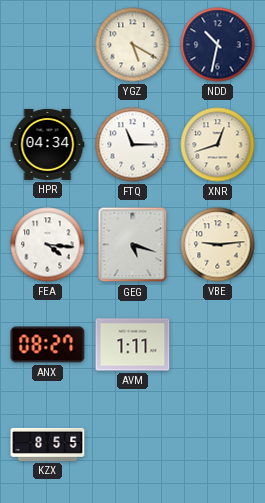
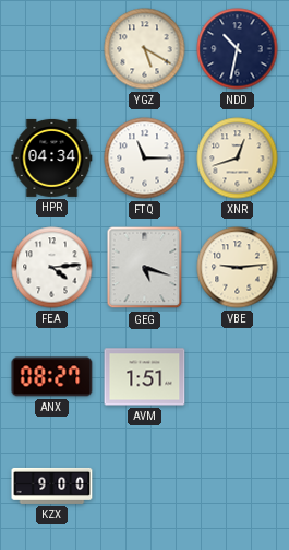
FEA: 4:16 -> 4:14 (52, 268)
AVM: 1:11 -> 1:51 (145, 377)
KZX: 8:55 -> 9:00 (52, 485)
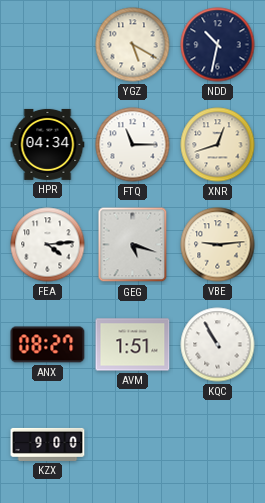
KQC: none -> 10:55 (218, 345)
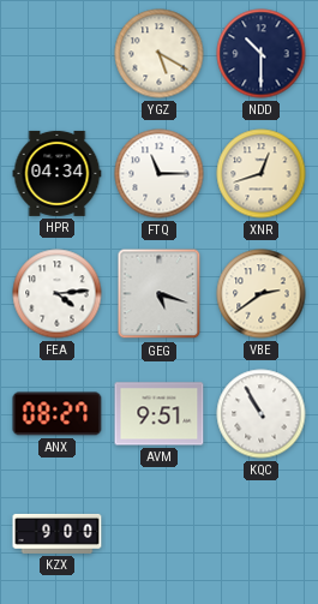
NDD: 10:32 -> 10:30 (262, 54)
VBE: 9:14 -> 2:39 (262, 294)
AVM: 1:51 -> 9:51 (160, 414)
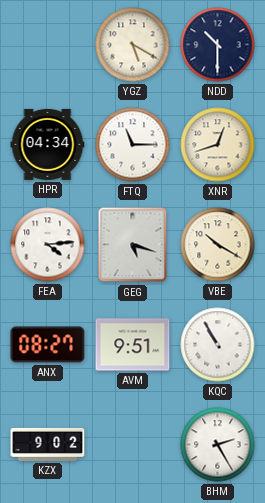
VBE: 2:39 -> 10:20 (218, 245)
KZX: 9:00 -> 9:02 (48, 444)
BHM: none -> 2:25 (218, 445)
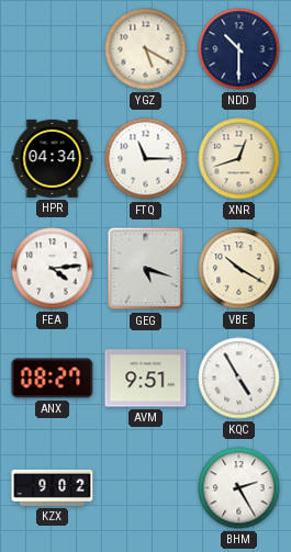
KQC: 10:55 -> 4:55 (239, 379)
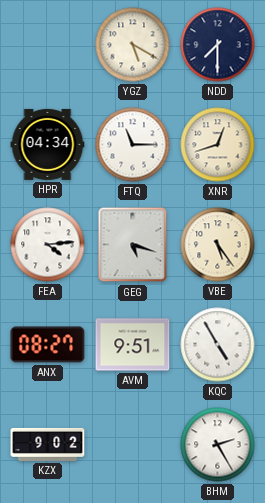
NDD: 10:30 -> 7:30 (218, 45)
VBE: 10:20 -> 5:24 (218, 245)
